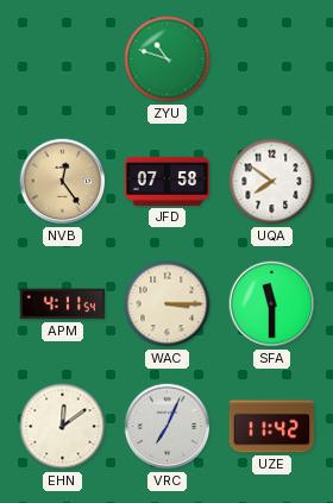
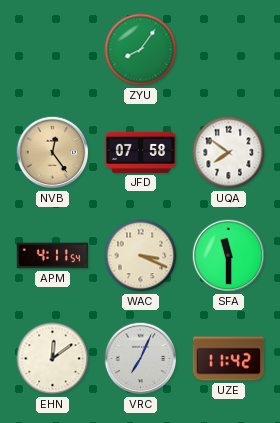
ZYU: 10:48 -> 8:06 (141, 50)
WAC: 3:15 -> 3:19 (141, 256)
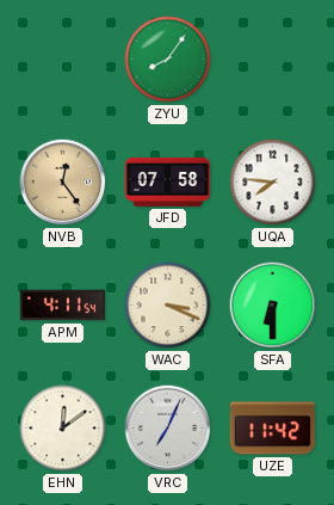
UQA: 7:51 -> 7:46 (273, 183)
SFA: 11:30 -> 6:30 (273, 306)
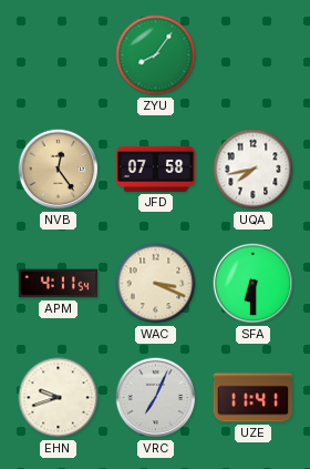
UQA: 7:46 -> 7:43 (254, 170)
EHN: 12:09 -> 9:42 (59, 398)
UZE: 11:42 -> 11:41 (254, 398)
